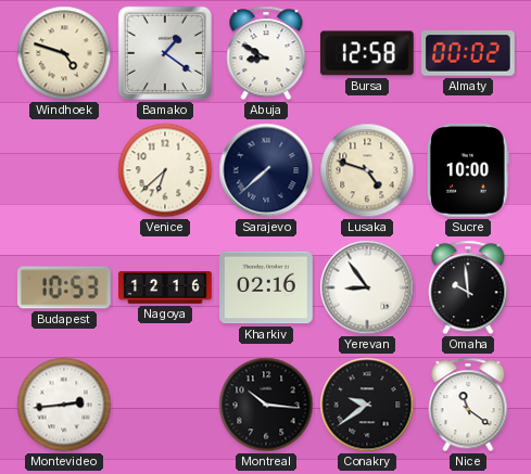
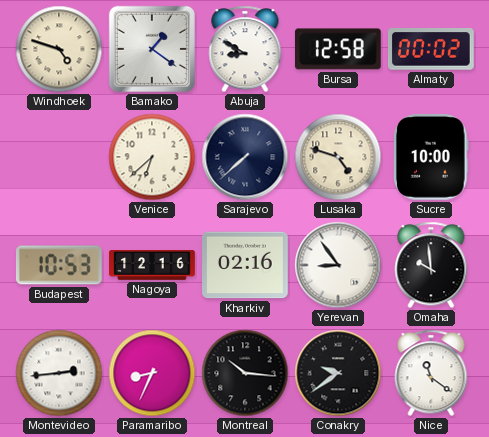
Paramaribo: none -> 8:34 (152, 373)
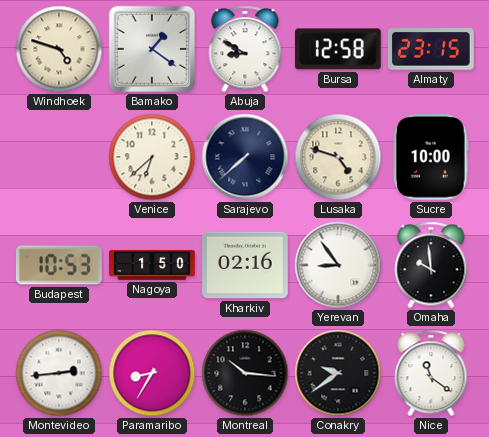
Almaty: 00:02 -> 23:15 (431, 49)
Nagoya: 12:16 -> 1:50 (152, 265)
Paramaribo: 8:34 -> 8:35 (152, 373)
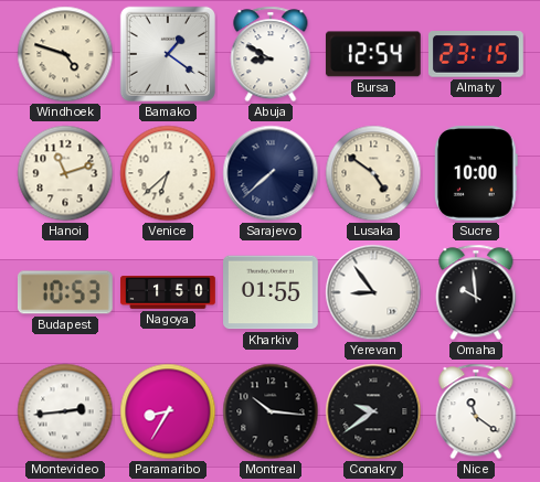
Bursa: 12:58 -> 12:54 (373, 54)
Hanoi: none -> 11:12 (65, 173)
Lusaka: 4:48 -> 4:51 (373, 173)
Kharkiv: 02:16 -> 01:55 (272, 292)
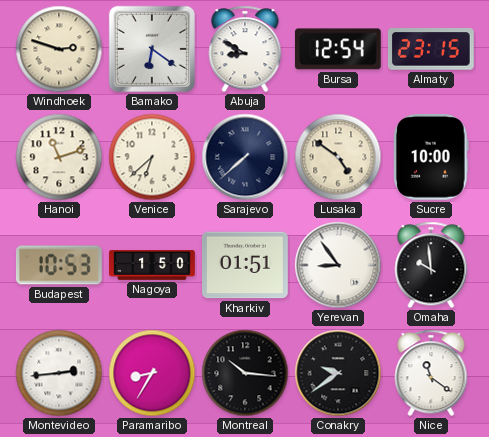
Windhoek: 4:48 -> 2:48 (59, 49)
Bamako: 1:21 -> 6:21 (152, 49)
Kharkiv: 01:55 -> 01:51 (246, 265)
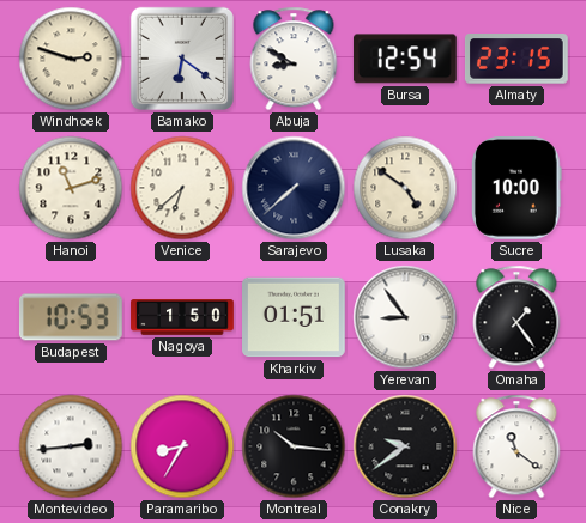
Omaha: 9:59 -> 1:24 (516, 317)
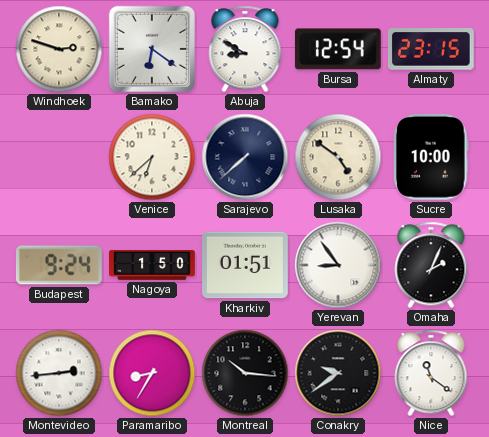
Hanoi: 11:12 -> none (71, 188)
Budapest: 10:53 -> 9:24 (59, 265)
Omaha: 1:24 -> 2:04 (431, 265)
